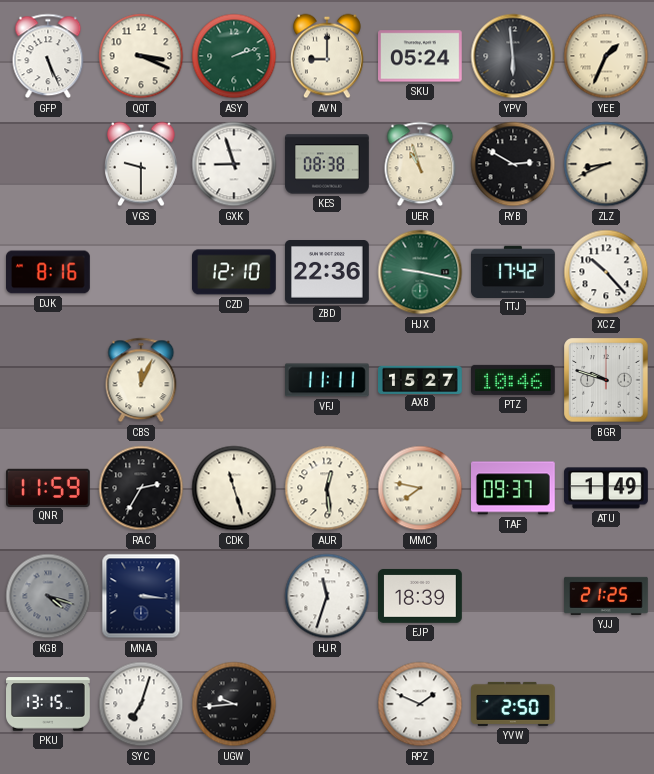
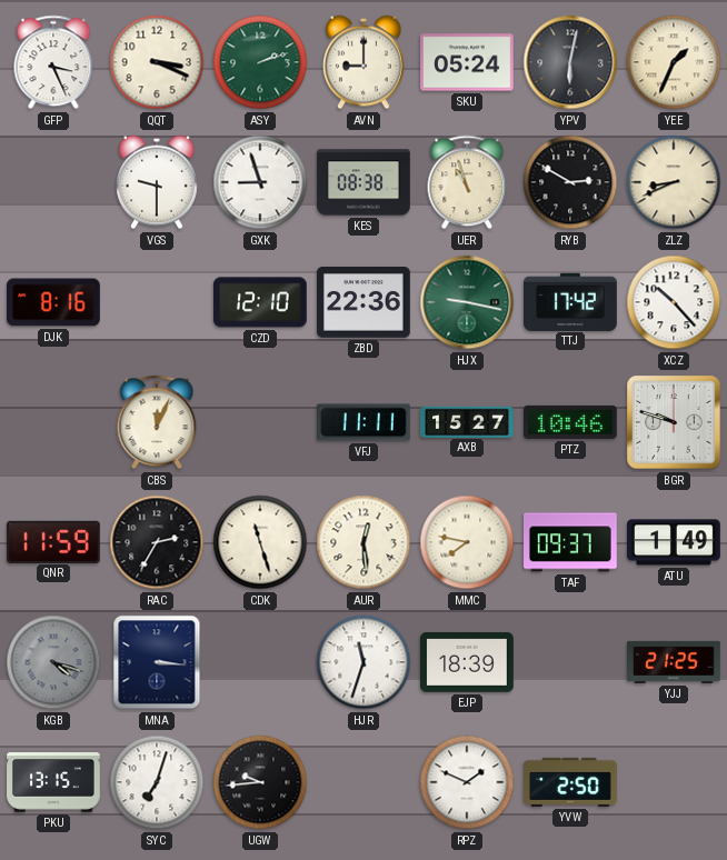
GFP: 5:26 -> 3:26 (53, 62)
YPV: 5:59 -> 6:02 (570, 62)
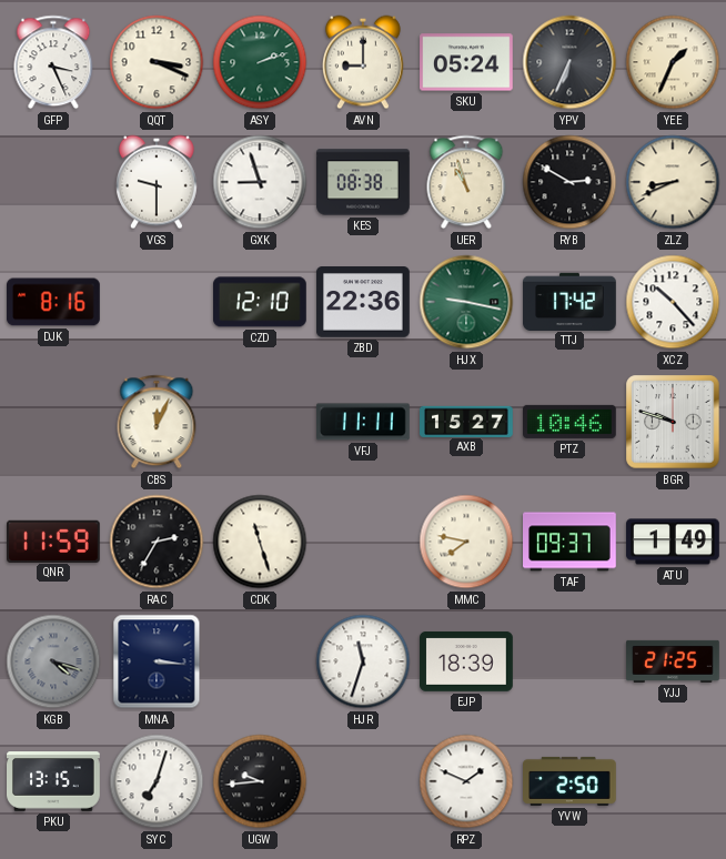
YPV: 6:02 -> 6:34 (569, 62)
AUR: 12:29 -> none (363, 542)
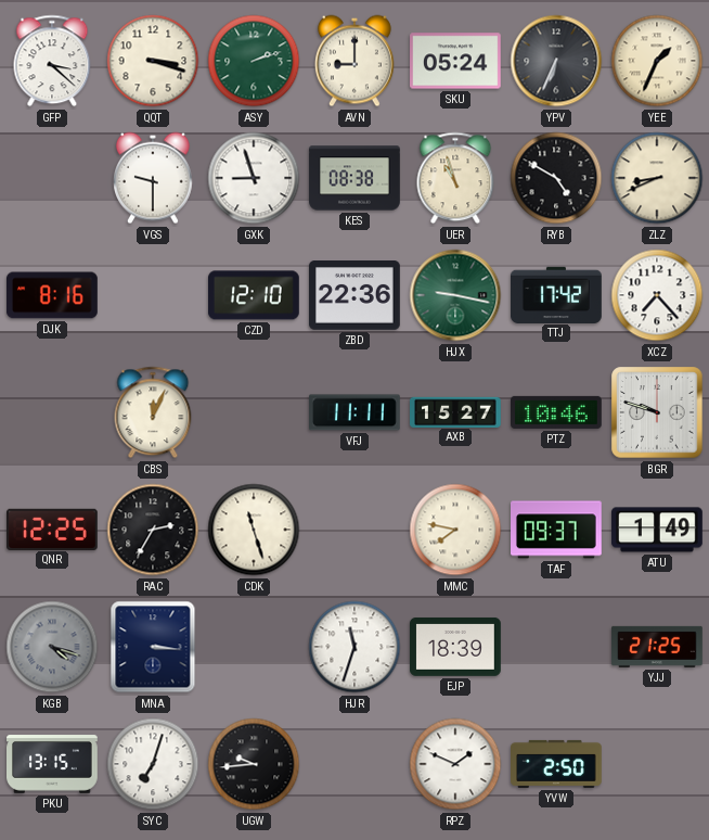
GFP: 3:26 -> 3:22 (52, 61)
QQT: 3:19 -> 3:18 (153, 61)
RYB: 2:50 -> 4:50 (556, 178)
XCZ: 10:23 -> 7:23 (657, 295)
QNR: 11:59 -> 12:25 (53, 529)
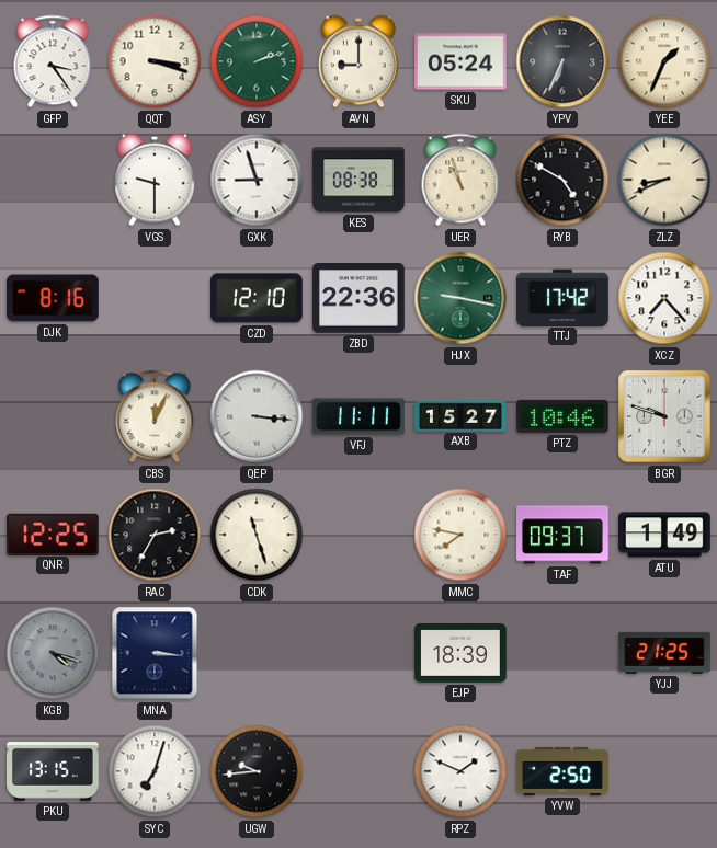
GFP: 3:22 -> 3:24 (53, 61)
QEP: none -> 3:16 (257, 416)
HJR: 11:33 -> none (354, 647)
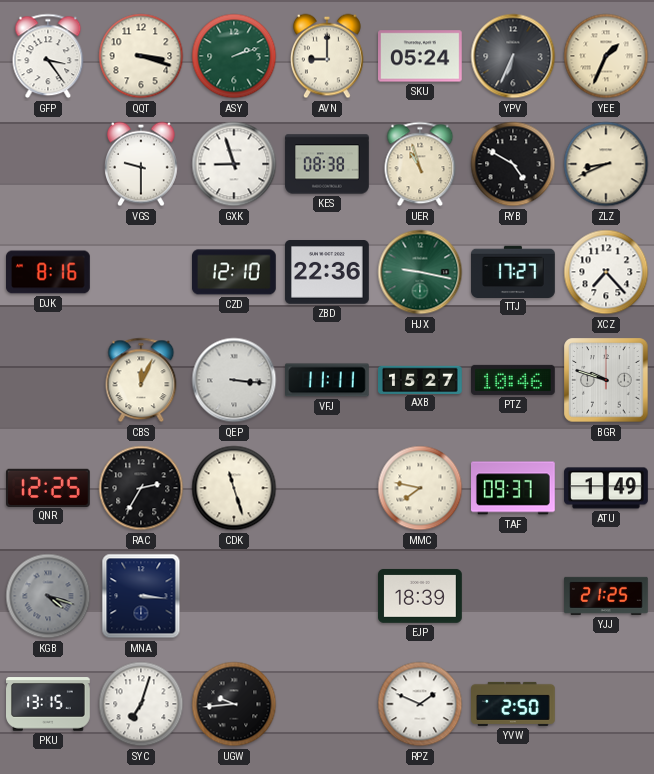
TTJ: 17:42 -> 17:27 (514, 271)
